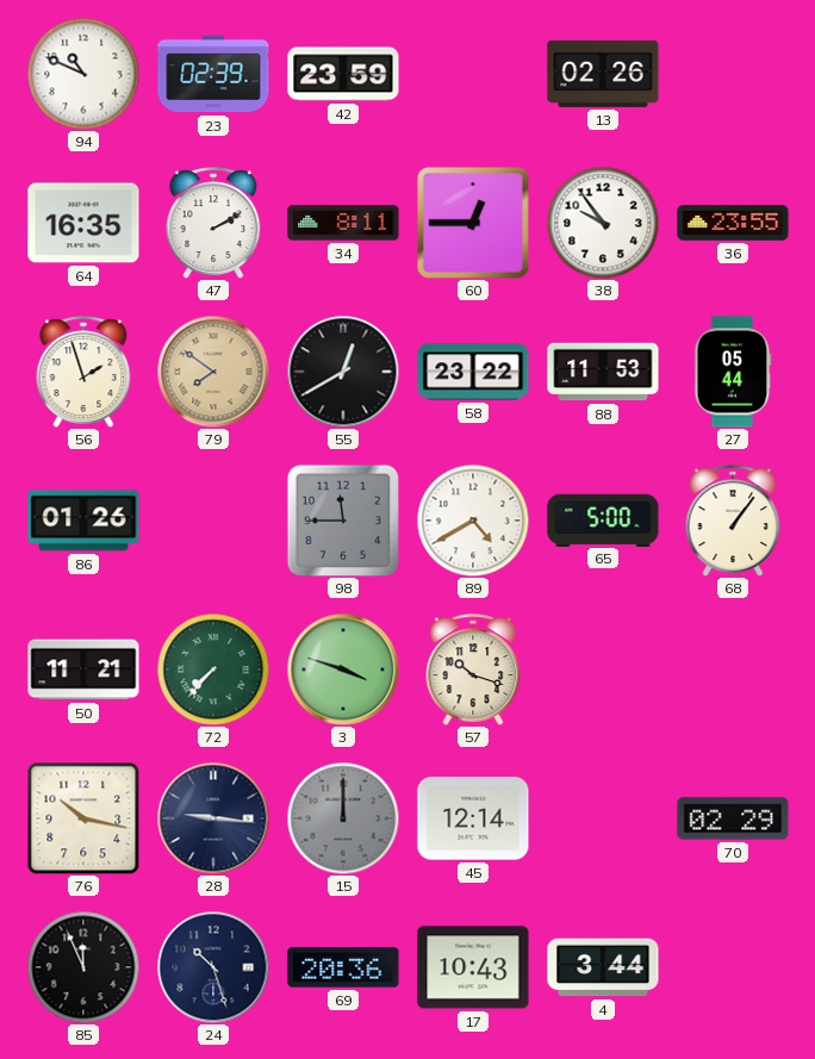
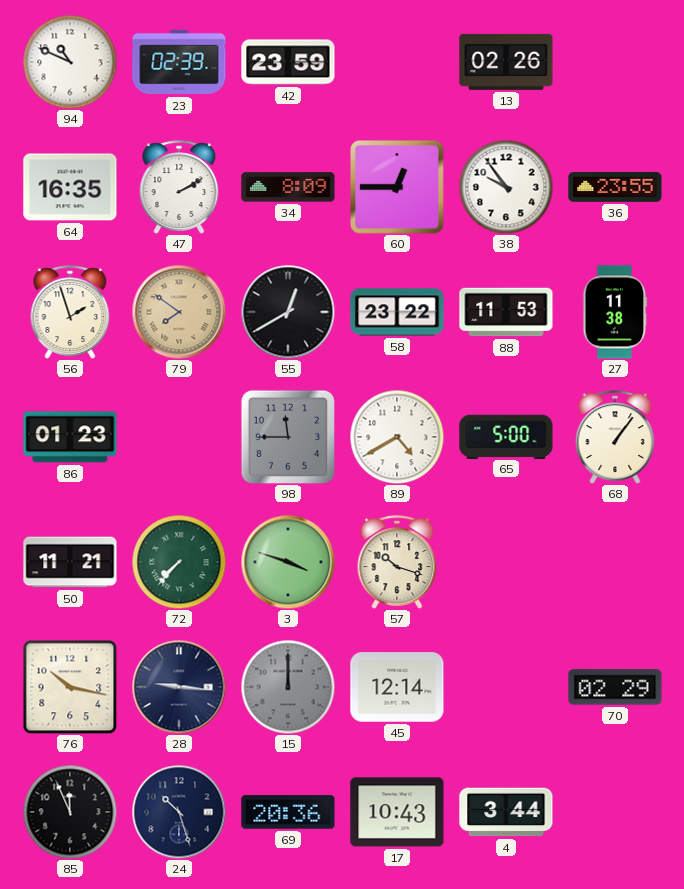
34: 8:11 -> 8:09 (288, 187)
27: 05:44 -> 11:38 (615, 312)
86: 01:26 -> 01:23 (70, 437)
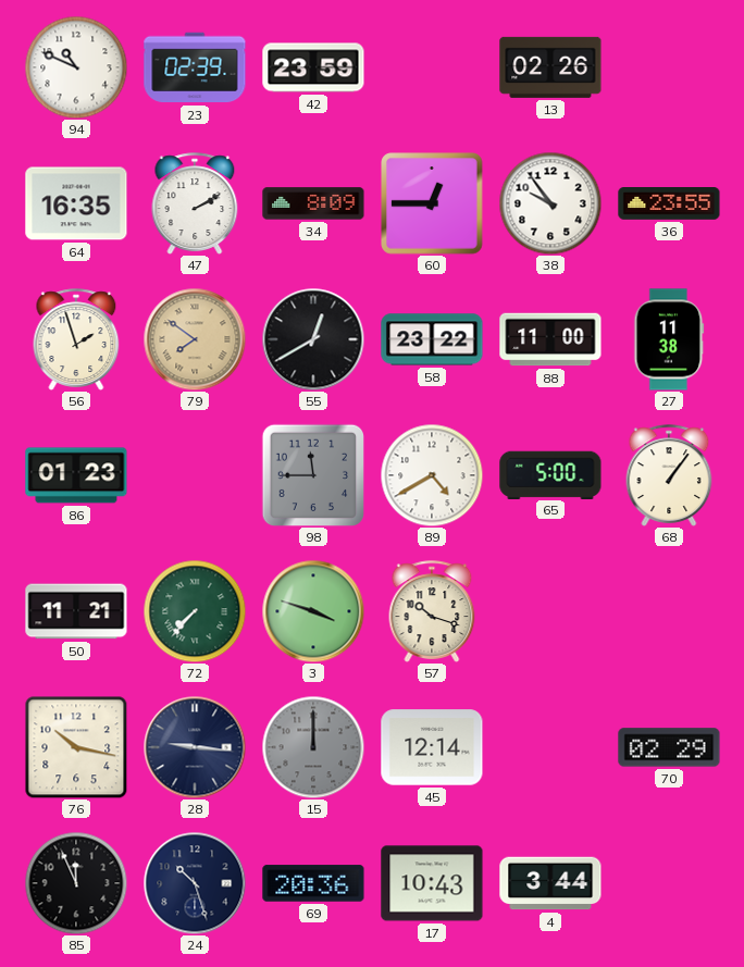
88: 11:53 -> 11:00 (550, 339)
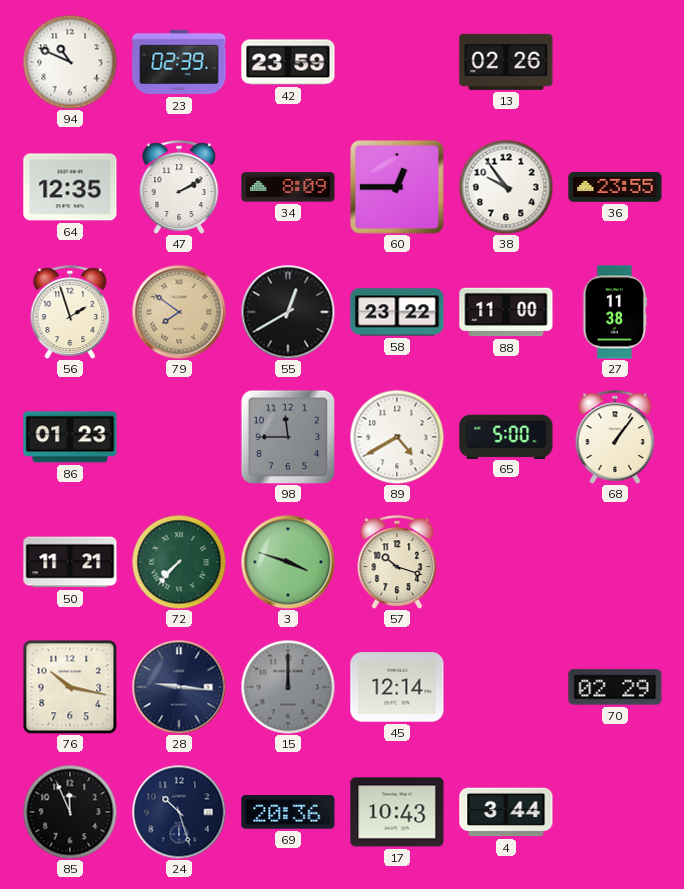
64: 16:35 -> 12:35 (70, 187)
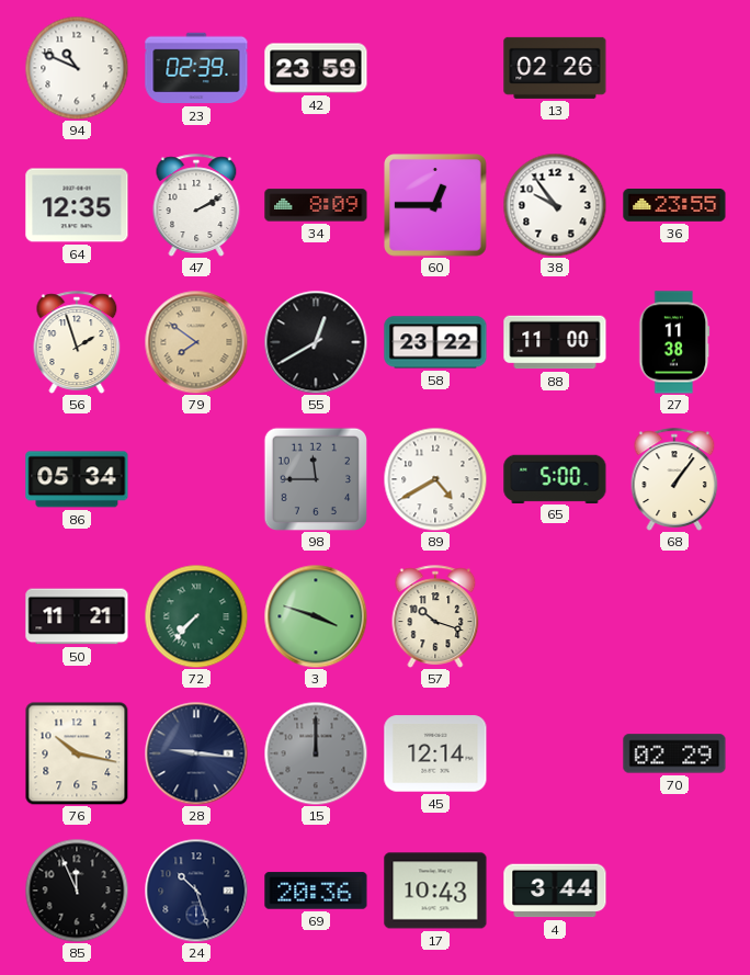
86: 01:23 -> 05:34 (77, 479)
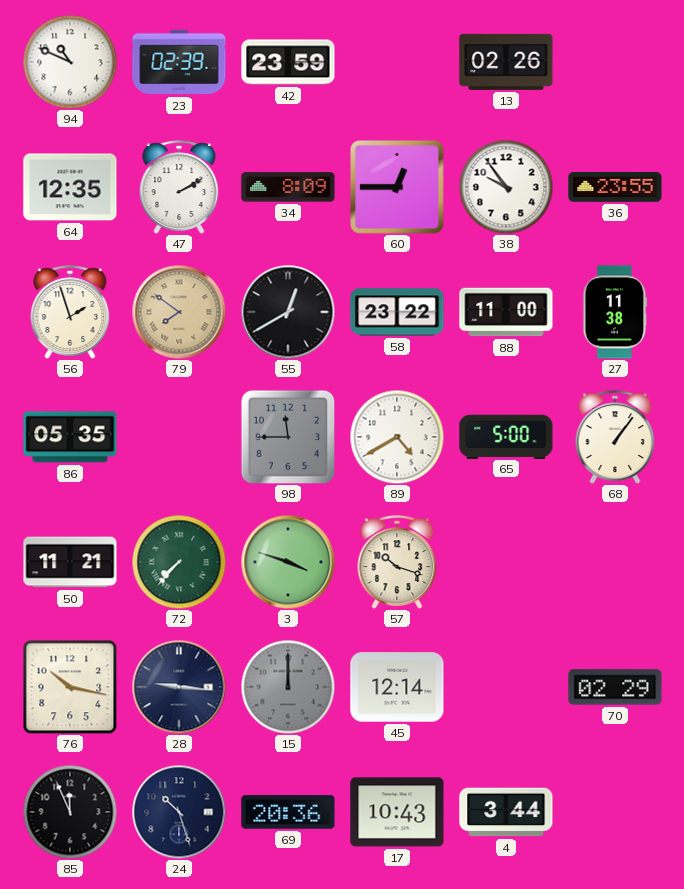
86: 05:34 -> 05:35 (70, 437)
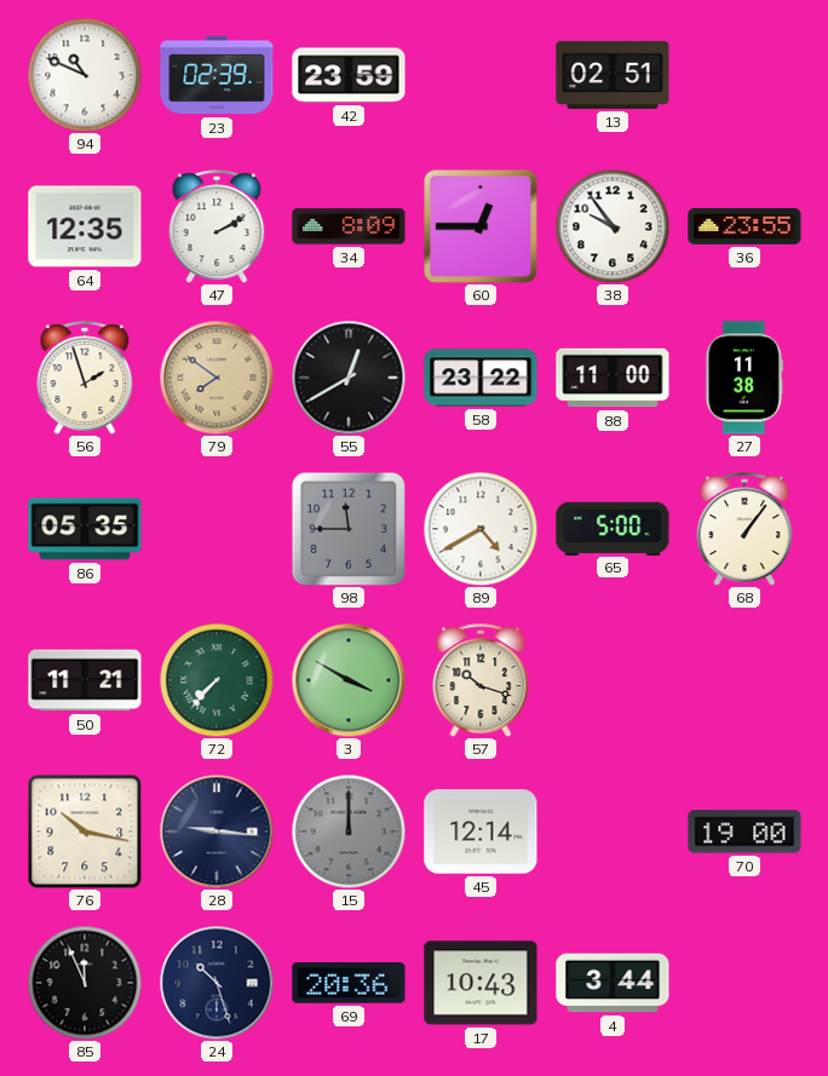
13: 02:26 -> 02:51 (613, 75)
3: 3:48 -> 3:50 (349, 680)
70: 02:29 -> 19:00 (744, 832)
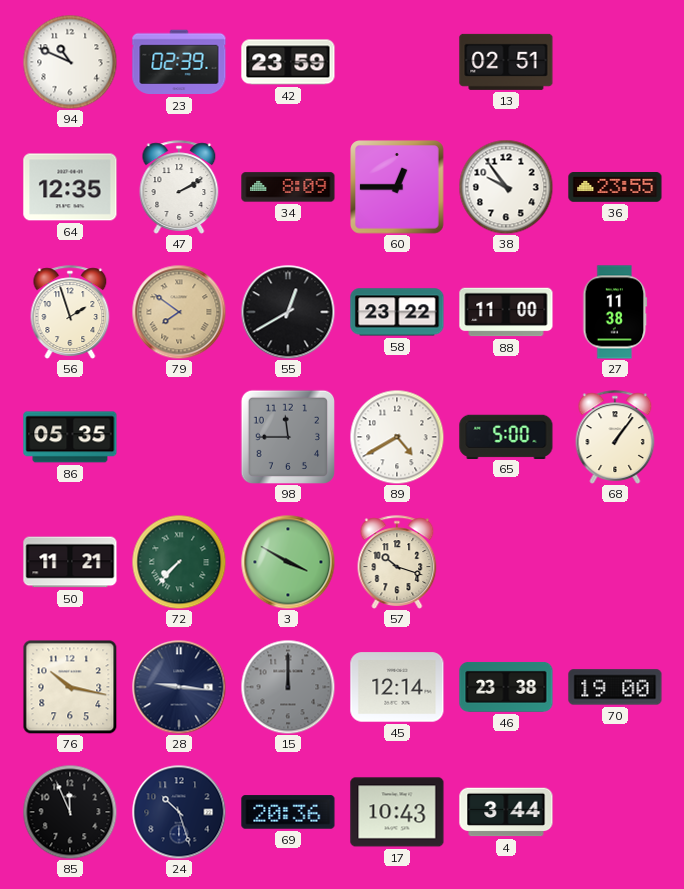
46: none -> 23:38 (506, 687)
